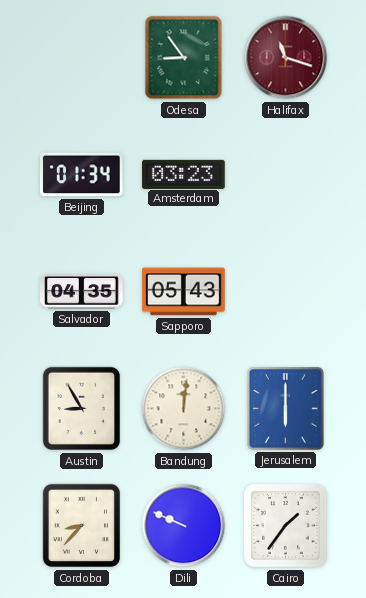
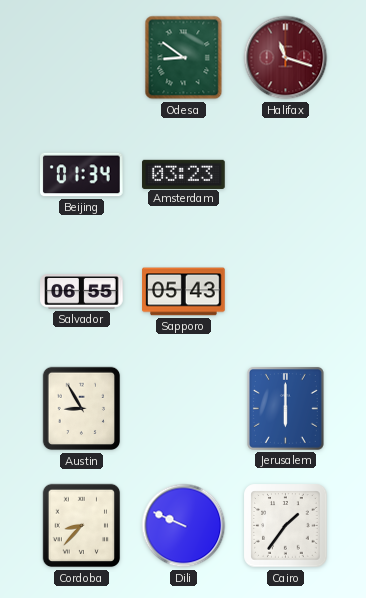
Odesa: 8:54 -> 8:51 (184, 58)
Salvador: 04:35 -> 06:55 (82, 292)
Bandung: 12:01 -> none (184, 409)
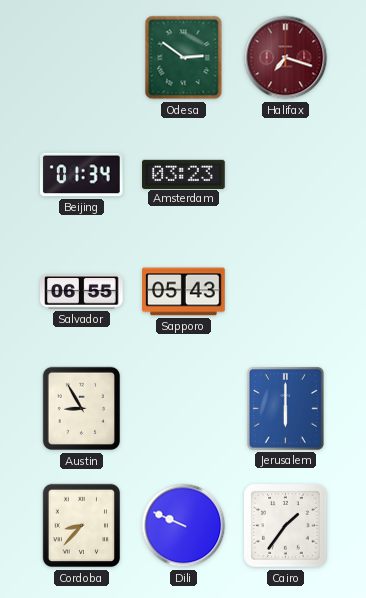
Odesa: 8:51 -> 2:51 (184, 58)
Halifax: 11:18 -> 7:18 (286, 58)
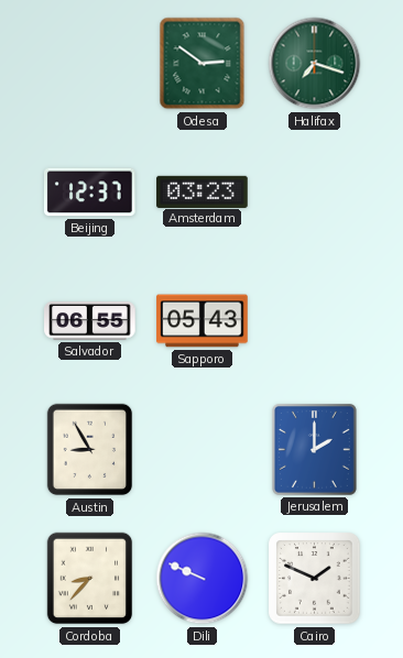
Halifax dial: burgundy -> green (315, 64)
Beijing: 01:34 -> 12:37 (90, 193)
Jerusalem: 6:00 -> 2:00 (314, 449)
Cairo: 1:36 -> 1:49 (315, 579)
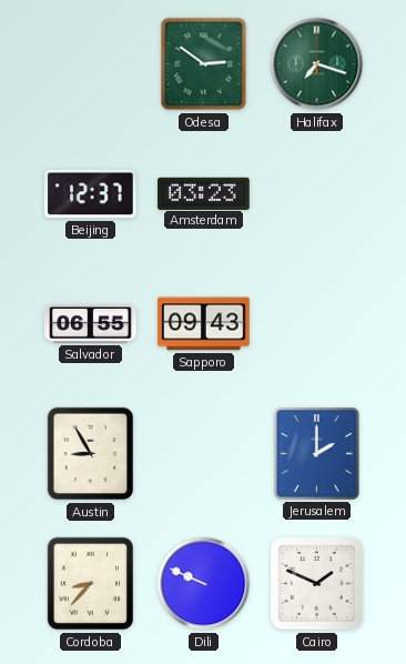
Sapporo: 05:43 -> 09:43 (204, 324)
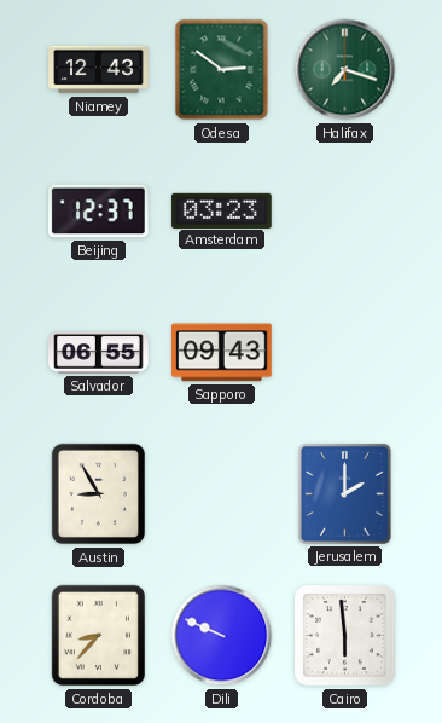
Niamey: none -> 12:43 (99, 70)
Cairo: 1:49 -> 5:59 (345, 636)
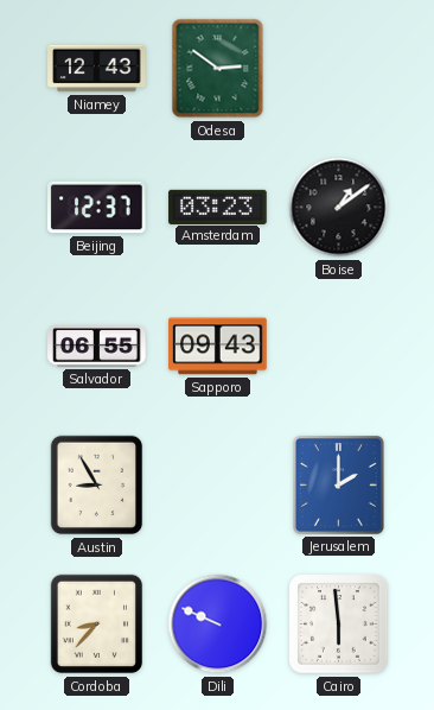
Halifax: 7:18 -> none (345, 70)
Boise: none -> 1:09 (339, 208)
